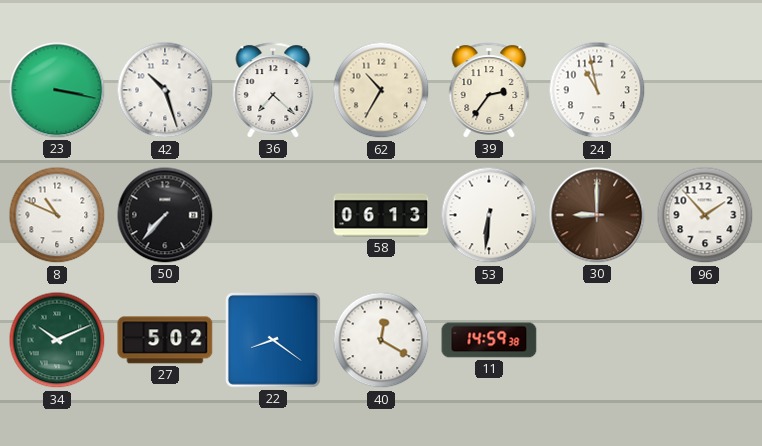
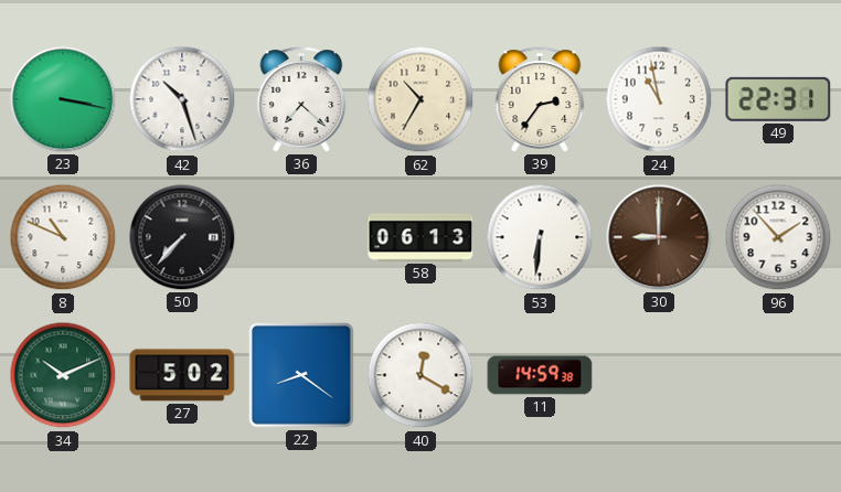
49: none -> 22:31 (778, 99)
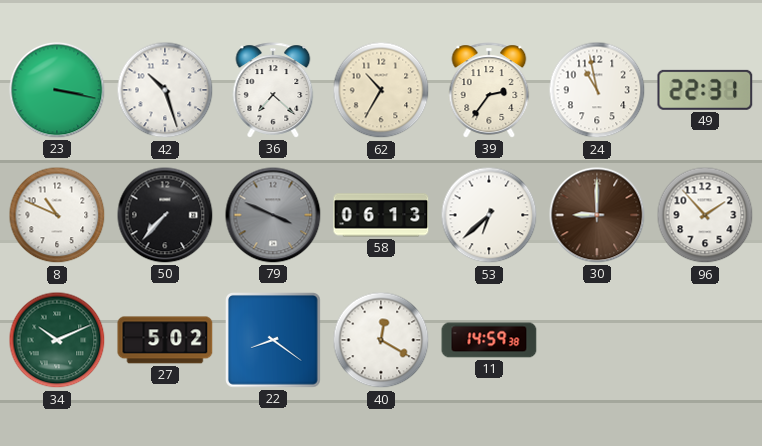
79: none -> 3:49 (273, 215)
53: 6:31 -> 6:38 (489, 215)
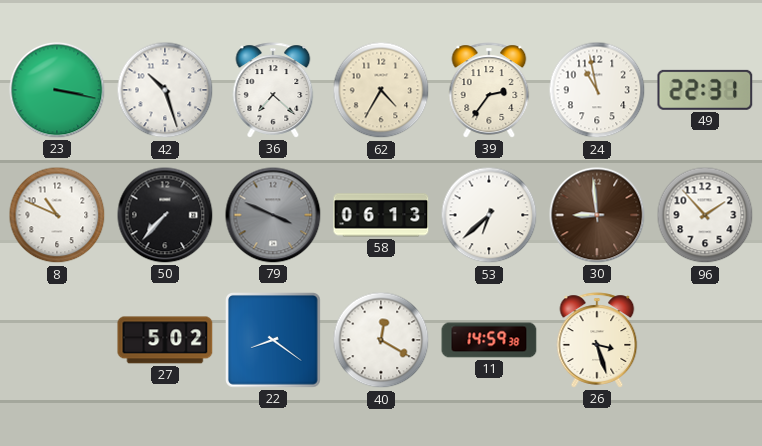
62: 10:35 -> 4:35 (381, 90)
30: 9:00 -> 8:59 (597, 215)
34: 10:11 -> none (57, 340)
26: none -> 3:27 (597, 340)
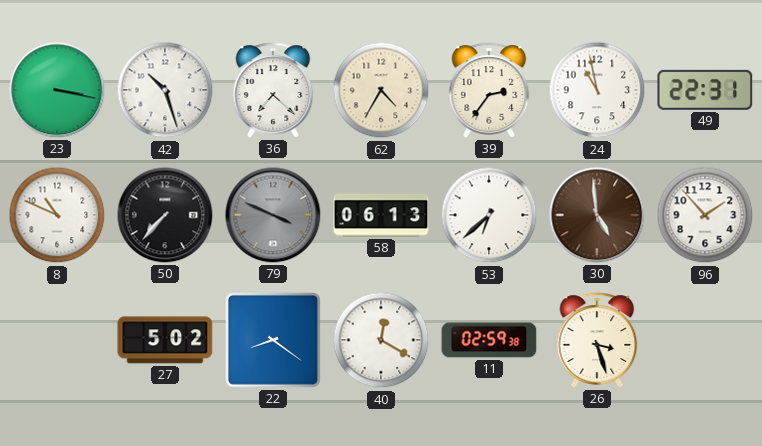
30: 8:59 -> 4:59 (597, 215)
11: 14:59 -> 02:59 (489, 340)
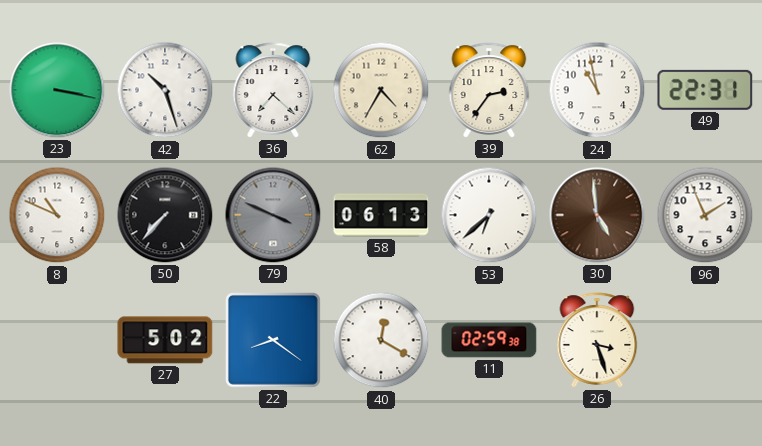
96: 1:53 -> 1:56 (705, 215)
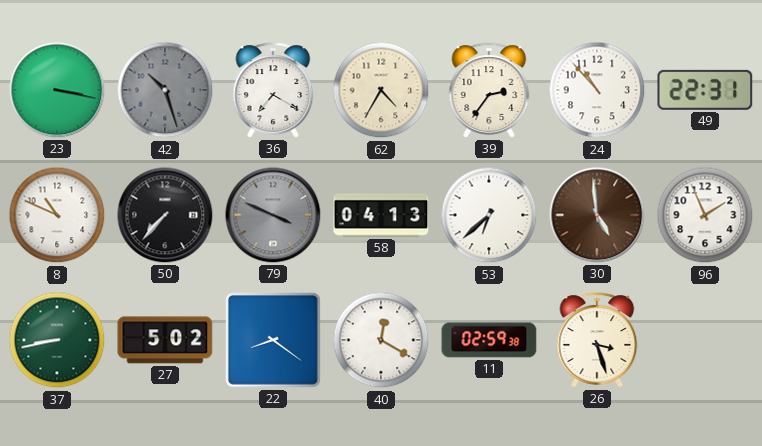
42 dial: white -> grey (165, 90)
36: 7:22 -> 7:20 (273, 90)
24: 10:58 -> 10:53 (597, 90)
58: 06:13 -> 04:13 (381, 215)
37: none -> 8:43 (57, 340)
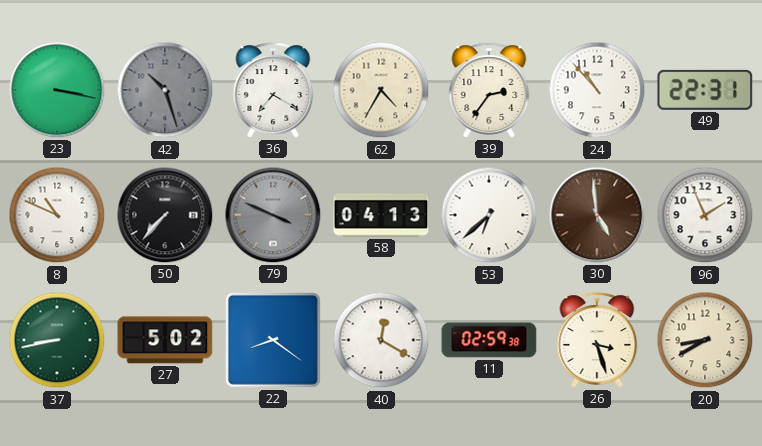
20: none -> 8:40 (705, 340)
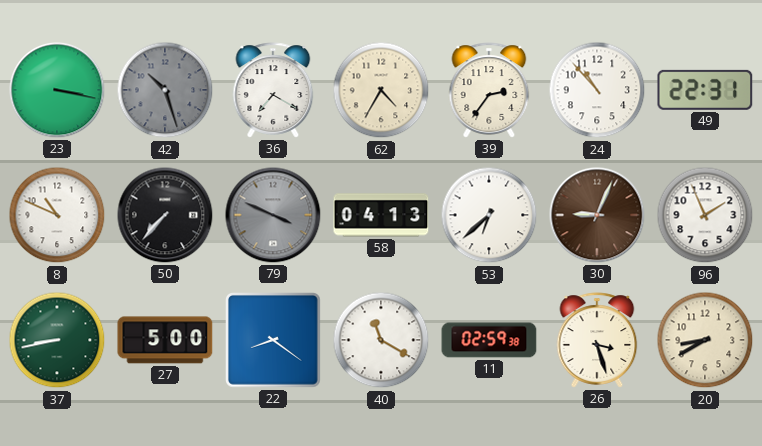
30: 4:59 -> 9:04 (597, 215)
27: 5:02 -> 5:00 (165, 340)
40: 12:20 -> 11:20 (381, 340)
